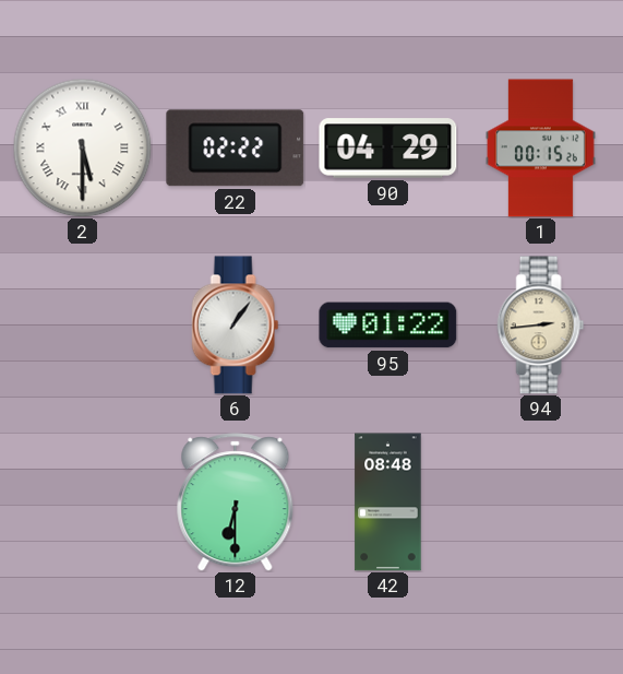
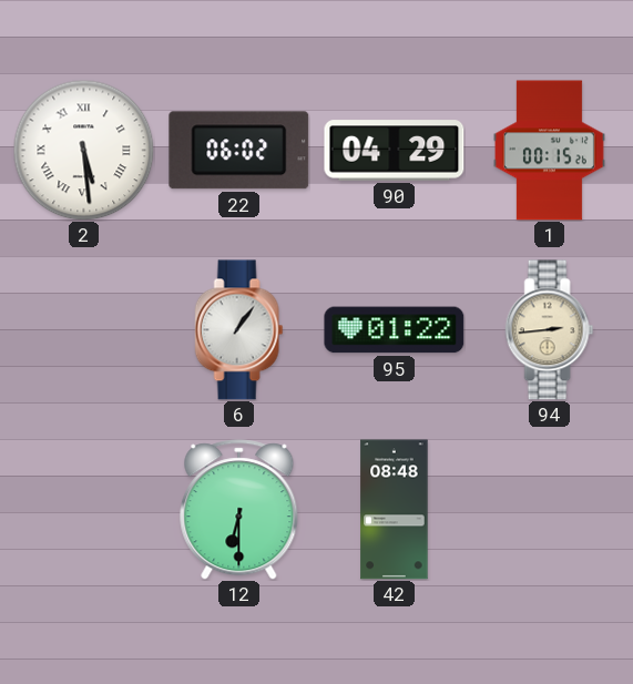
2: 5:30 -> 5:29 (83, 150)
22: 02:22 -> 06:02 (239, 151)
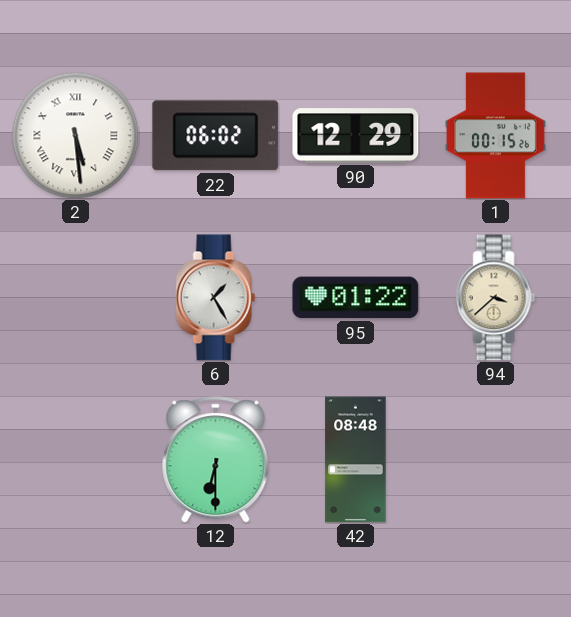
90: 04:29 -> 12:29 (356, 136)
6: 1:06 -> 1:25 (216, 298)
94: 2:44 -> 3:38 (496, 298)
